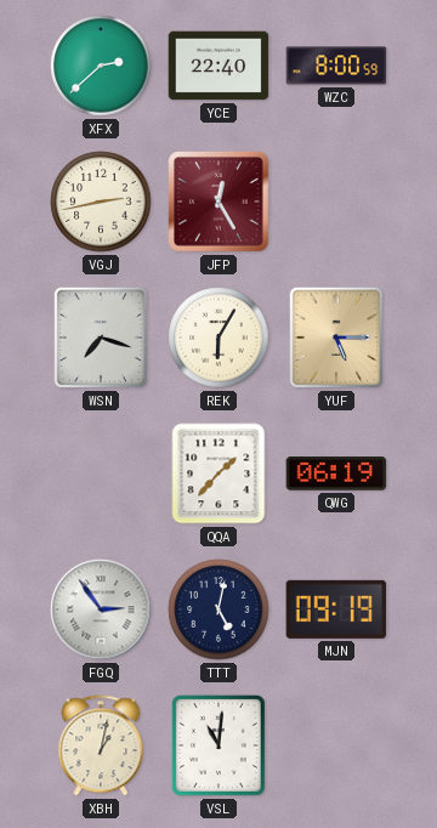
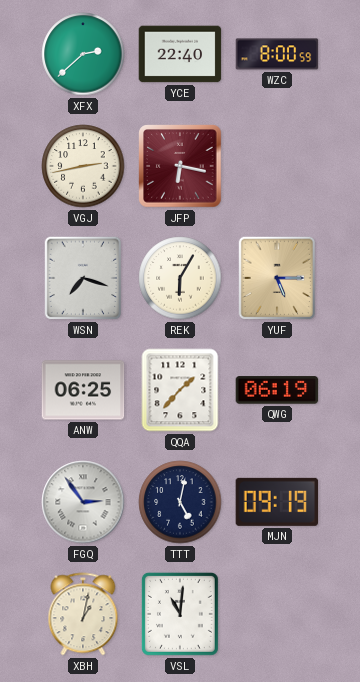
JFP: 12:25 -> 6:17 (180, 166)
ANW: none -> 06:25 (83, 390)
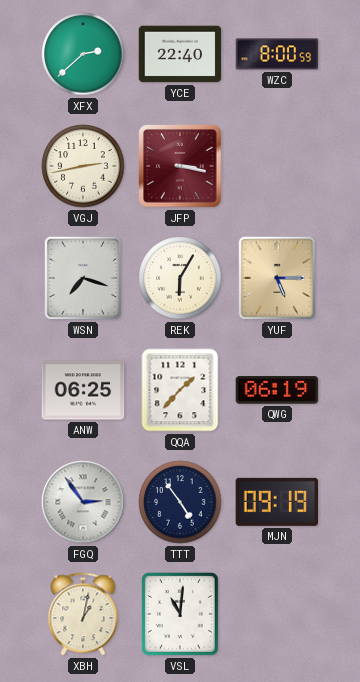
JFP: 6:17 -> 3:17 (180, 166)
TTT: 5:02 -> 4:54 (180, 502)
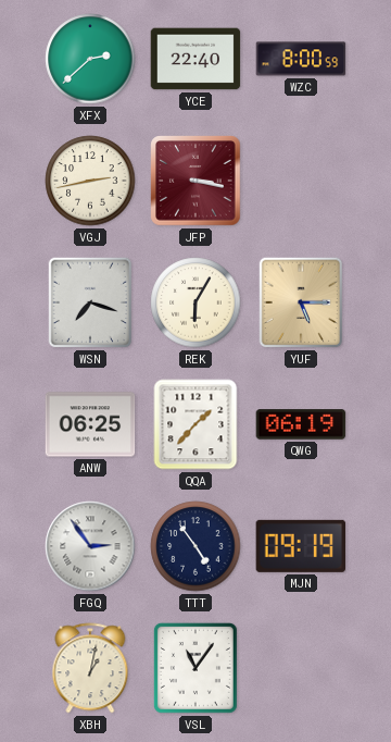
VSL: 11:01 -> 11:06 (195, 668)
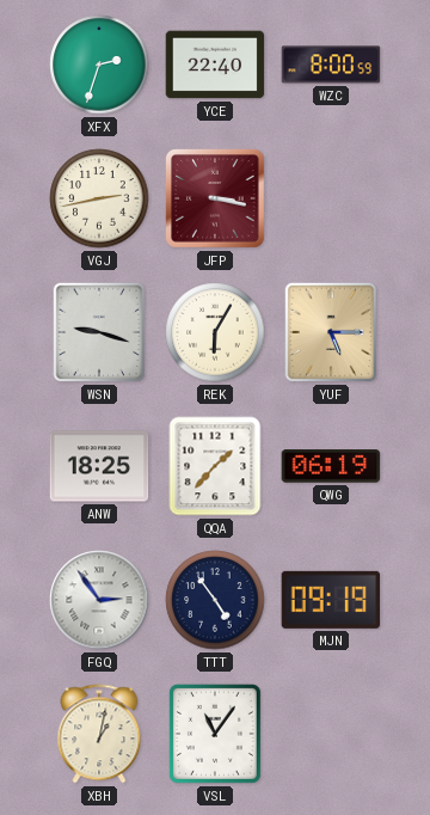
XFX: 2:38 -> 2:33 (99, 65)
WSN: 7:18 -> 9:18 (99, 332)
ANW: 06:25 -> 18:25 (99, 466)
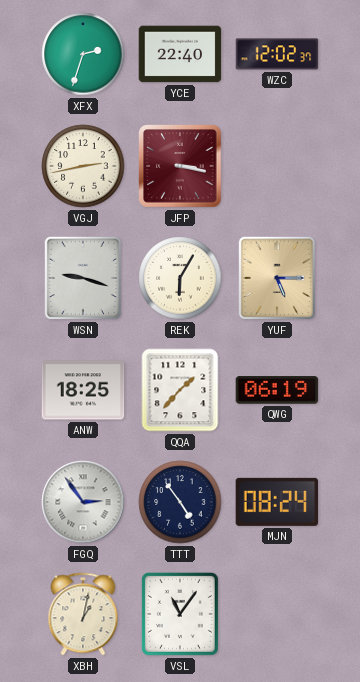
WZC: 8:00 -> 12:02 (277, 54)
MJN: 09:19 -> 08:24 (277, 502)
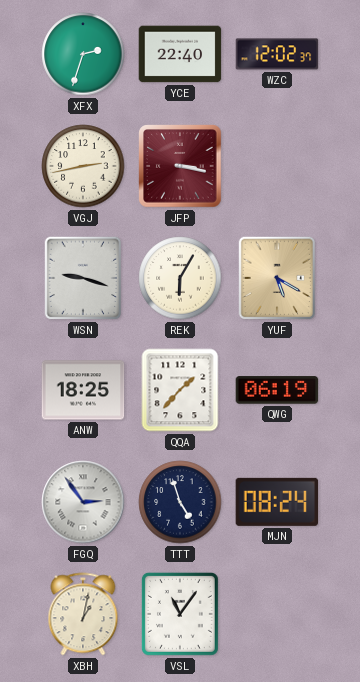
YUF: 5:15 -> 5:20 (277, 278)
TTT: 4:54 -> 4:57 (180, 502)
